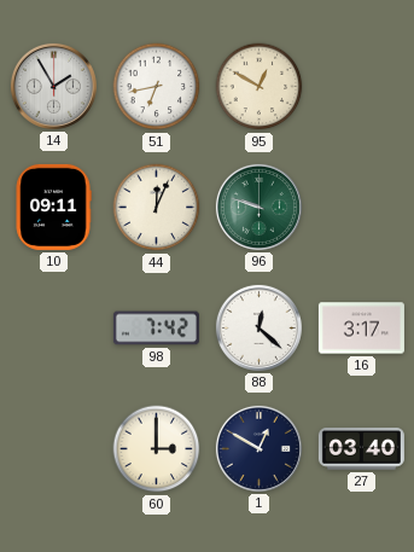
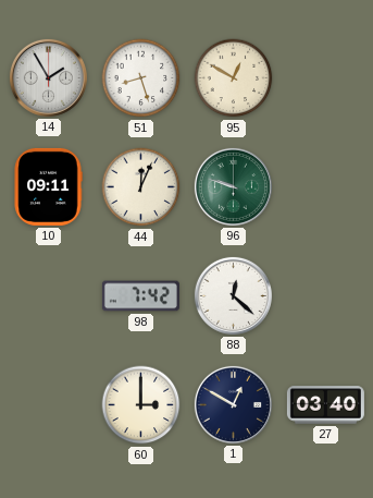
51: 6:43 -> 8:27 (141, 78)
16: 3:17 -> none (361, 329)
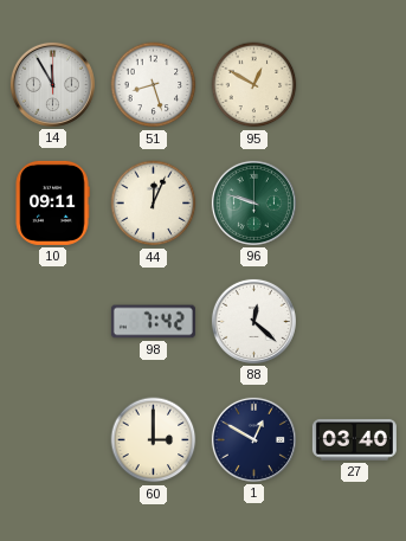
14: 1:55 -> 11:55 (52, 84)
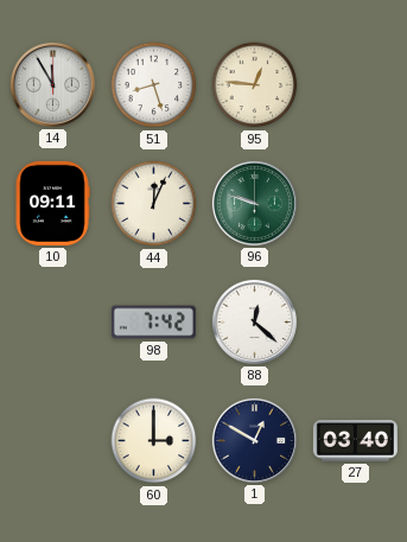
95: 12:50 -> 12:46 (255, 85)
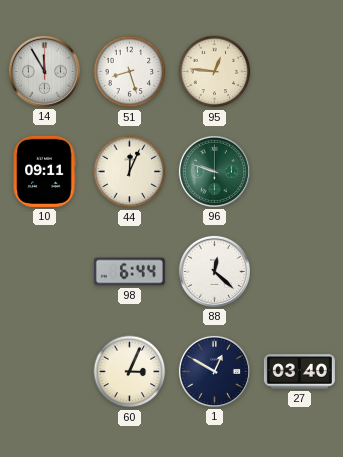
98: 7:42 -> 6:44 (129, 272)
60: 3:00 -> 3:04 (130, 372)
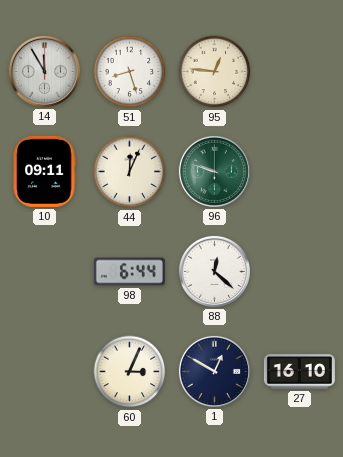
27: 03:40 -> 16:10 (299, 372)
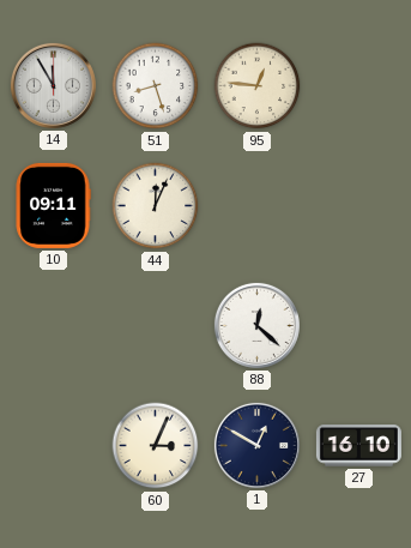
96: 9:48 -> none (214, 171)
98: 6:44 -> none (129, 272)
